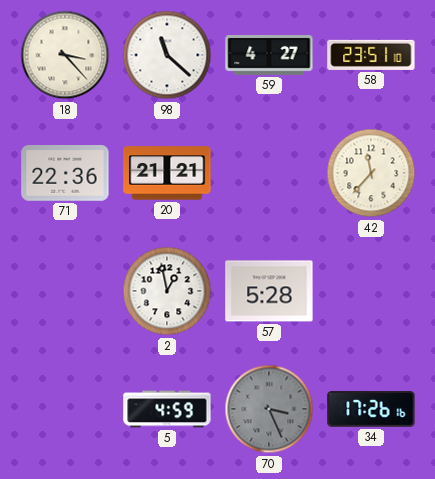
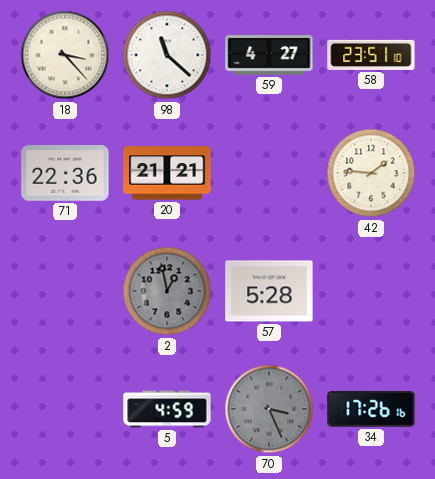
42: 11:37 -> 1:46 (371, 173)
2 dial: white -> grey (167, 291)
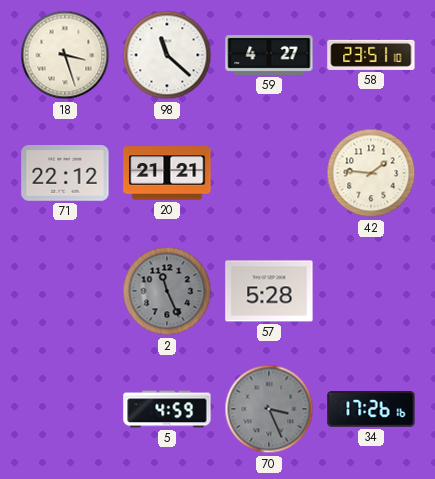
18: 3:23 -> 3:27 (65, 55)
71: 22:36 -> 22:12 (65, 174)
2: 12:58 -> 11:26 (167, 291)
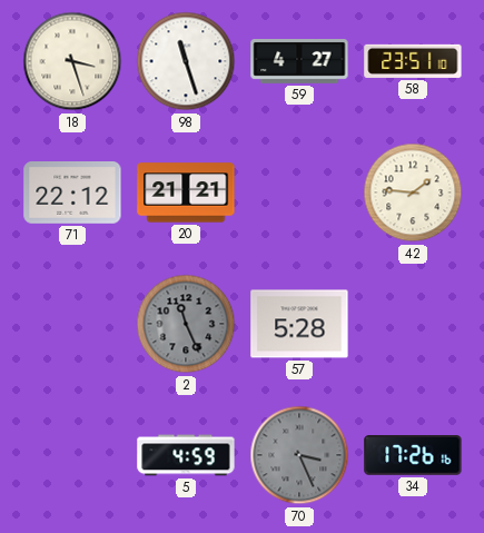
98: 11:22 -> 11:27 (186, 61)
